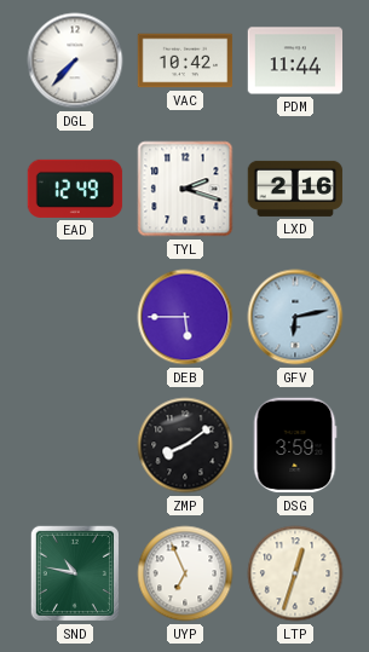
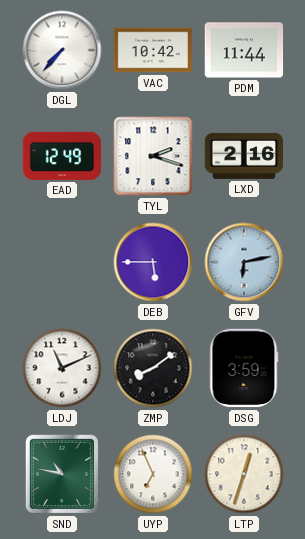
LDJ: none -> 11:11 (62, 368)
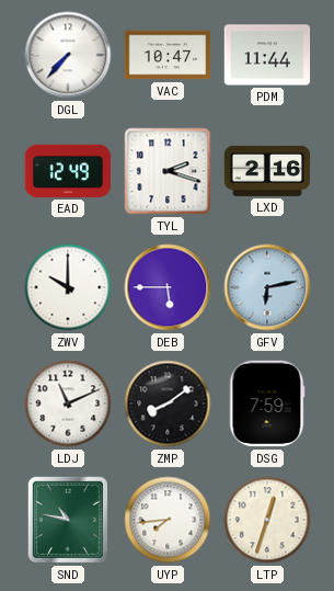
VAC: 10:42 -> 10:47 (168, 55)
ZWV: none -> 10:00 (68, 287)
DSG: 3:59 -> 7:59 (267, 404)
UYP: 6:56 -> 7:44 (168, 520)
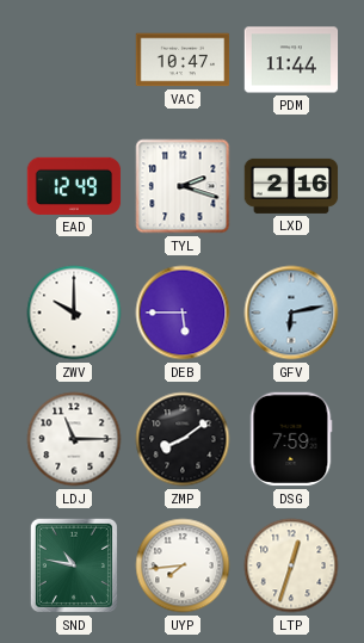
DGL: 7:37 -> none (68, 55)
LDJ: 11:11 -> 11:15 (74, 439)
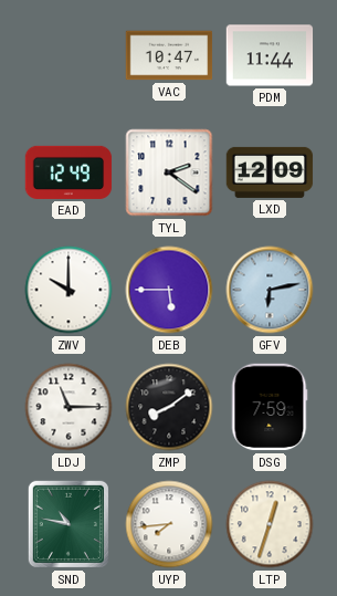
TYL: 2:18 -> 2:21 (169, 172)
LXD: 2:16 -> 12:09 (270, 172)
